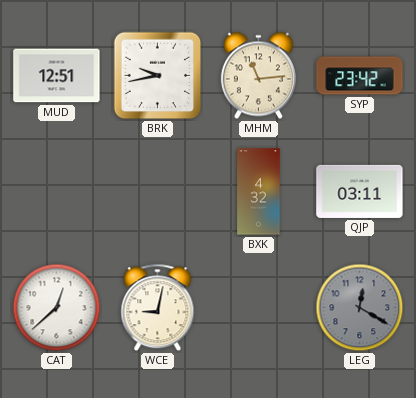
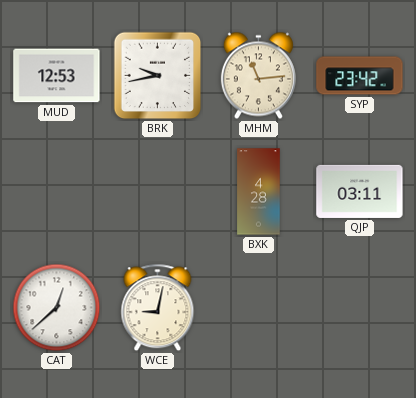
MUD: 12:51 -> 12:53 (57, 76)
BXK: 4:32 -> 4:28 (259, 192)
LEG: 12:20 -> none (360, 308)
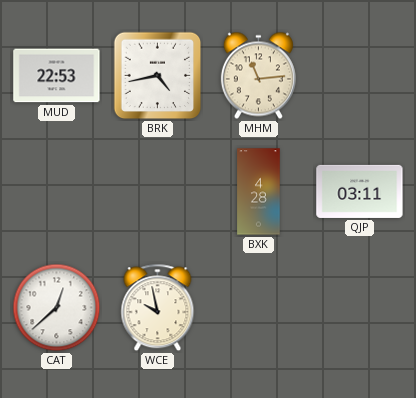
MUD: 12:53 -> 22:53 (57, 76)
BRK: 9:43 -> 4:43 (158, 76)
SYP: 23:42 -> none (360, 76)
WCE: 9:02 -> 9:58 (158, 308)
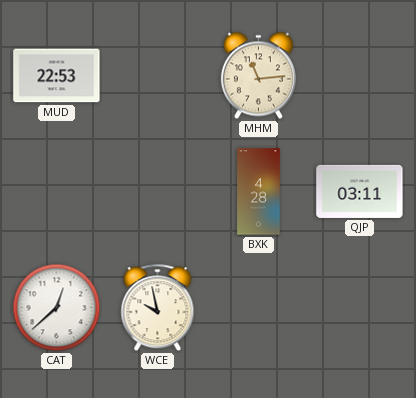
BRK: 4:43 -> none (158, 76)
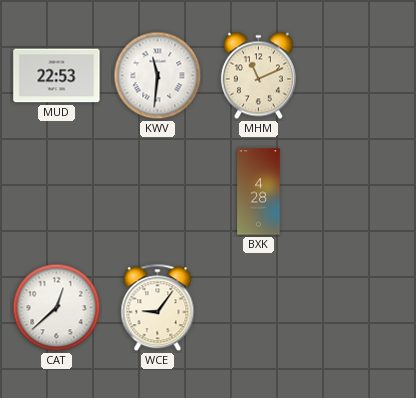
KWV: none -> 11:31 (158, 76)
MHM: 11:14 -> 11:11 (258, 76)
QJP: 03:11 -> none (360, 191)
WCE: 9:58 -> 9:06 (158, 308)
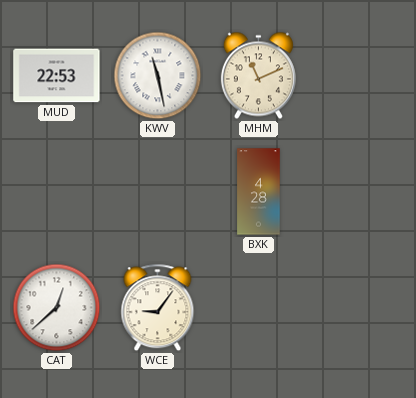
KWV: 11:31 -> 11:28 (158, 76)
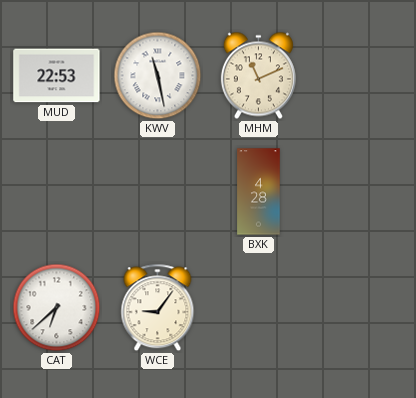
CAT: 12:38 -> 6:38 (57, 308)
